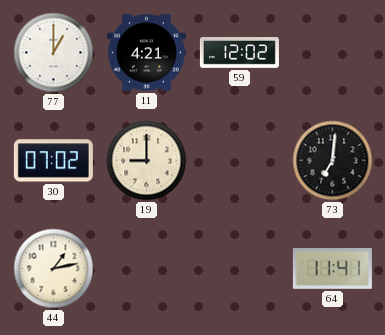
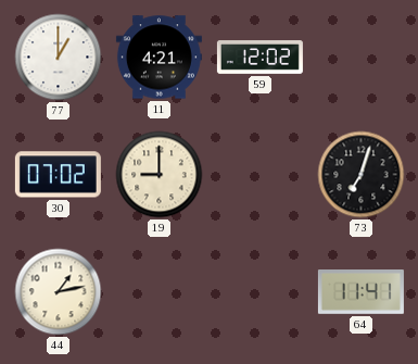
73: 7:01 -> 7:03 (362, 175)
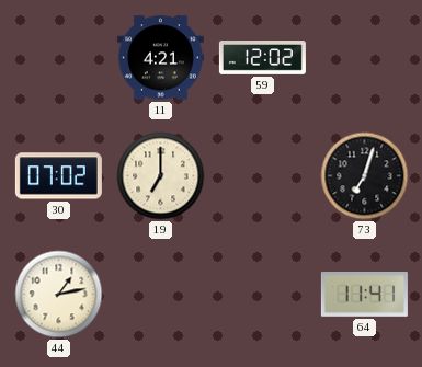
77: 1:00 -> none (59, 58)
19: 9:00 -> 7:00 (161, 176)
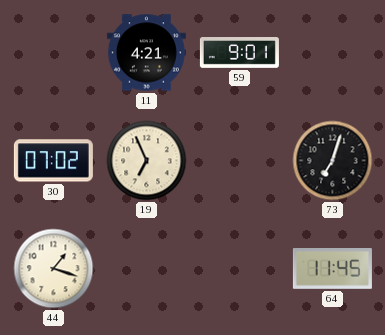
59: 12:02 -> 9:01 (239, 53)
19: 7:00 -> 6:56 (147, 161)
44: 1:13 -> 1:18 (54, 269)
64: 11:41 -> 11:45 (332, 269)
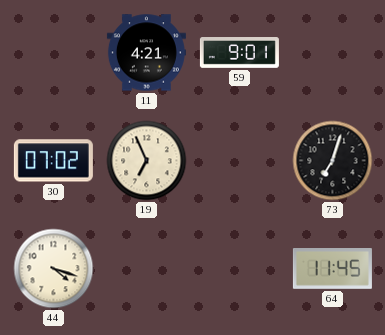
44: 1:18 -> 4:18 (54, 269)
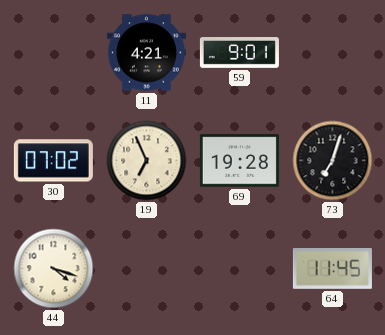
69: none -> 19:28 (239, 161)
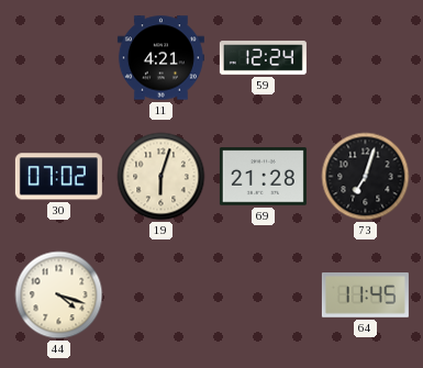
59: 9:01 -> 12:24 (263, 58)
19: 6:56 -> 6:03 (162, 177)
69: 19:28 -> 21:28 (263, 177)
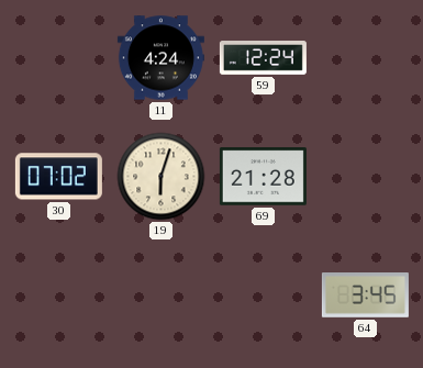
11: 4:21 -> 4:24 (160, 58)
73: 7:03 -> none (366, 177)
44: 4:18 -> none (59, 295)
64: 11:45 -> 3:45 (365, 295)
